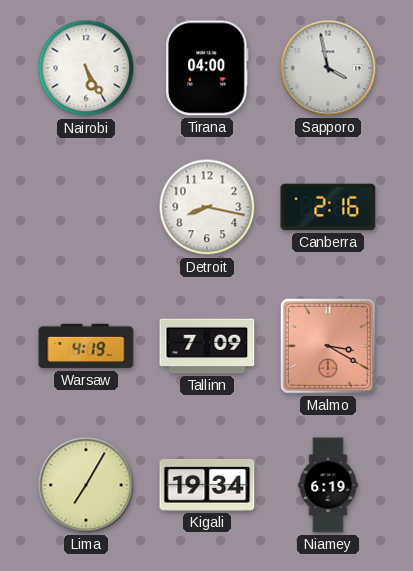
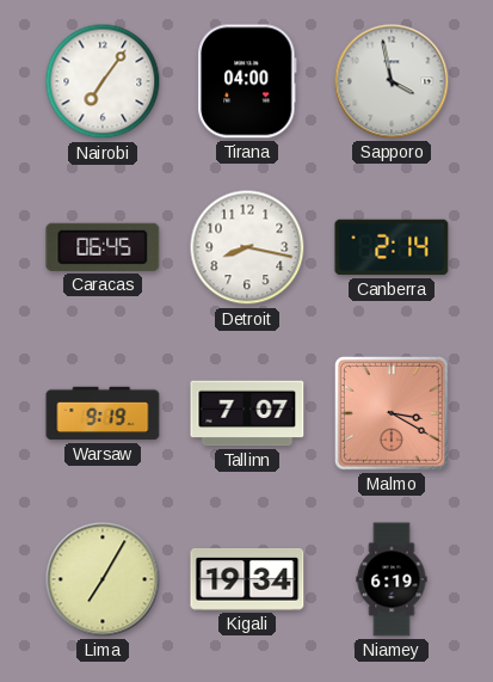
Nairobi: 5:25 -> 7:06 (103, 81)
Caracas: none -> 06:45 (103, 247)
Canberra: 2:16 -> 2:14 (392, 247)
Warsaw: 4:19 -> 9:19 (103, 413)
Tallinn: 7:09 -> 7:07 (247, 413)
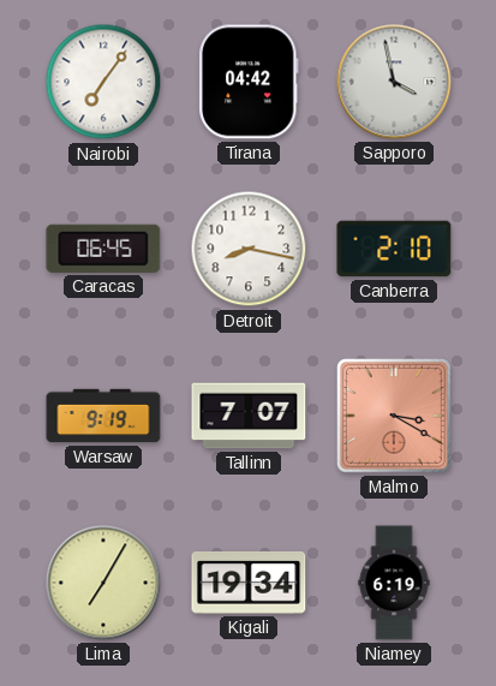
Tirana: 04:00 -> 04:42 (249, 82)
Canberra: 2:14 -> 2:10 (394, 249)
